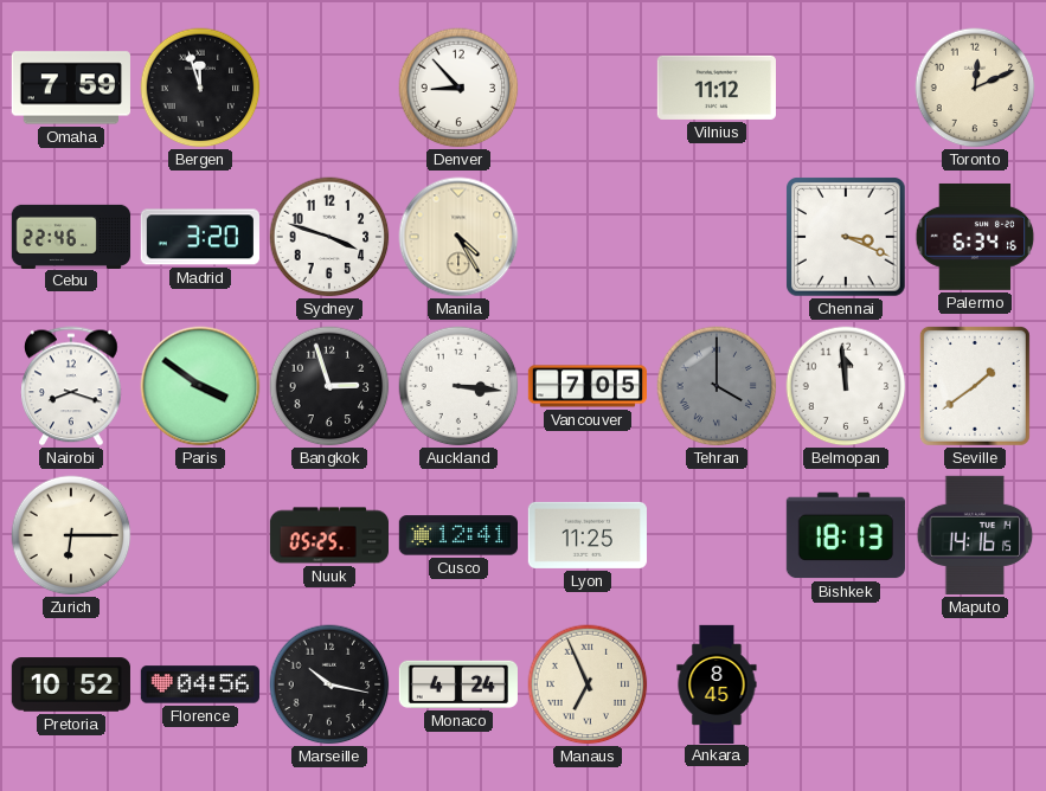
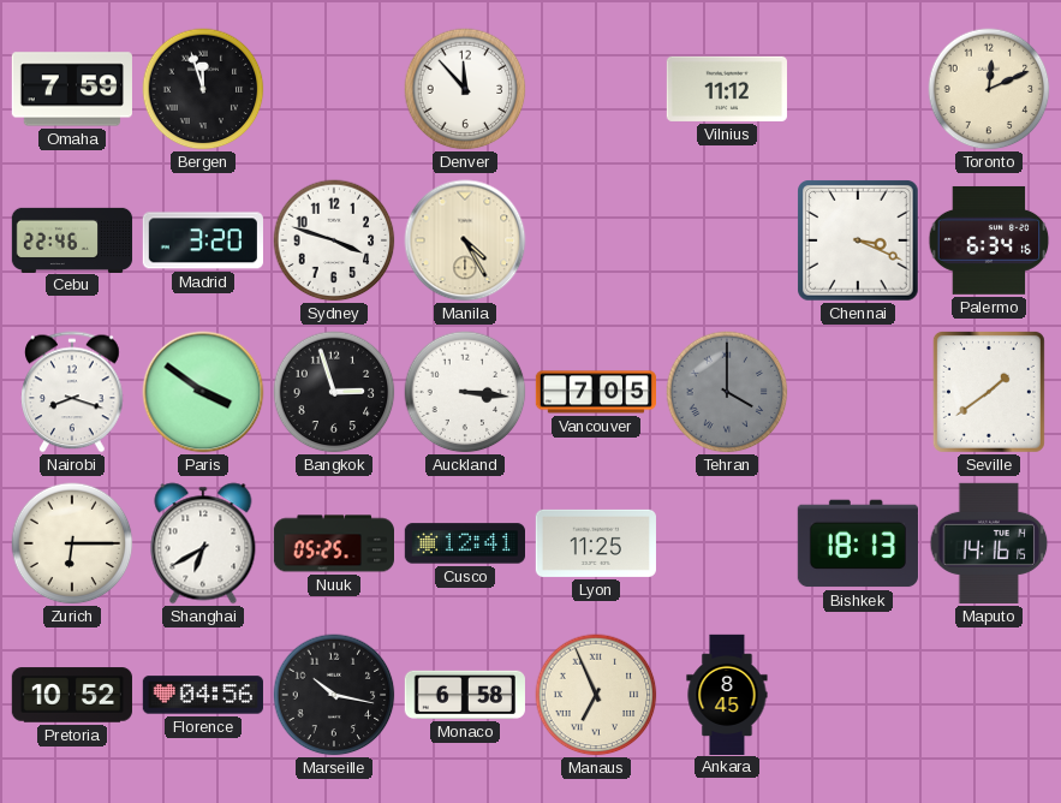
Denver: 8:53 -> 11:53 (465, 89)
Belmopan: 11:59 -> none (846, 386)
Shanghai: none -> 6:40 (203, 543)
Monaco: 4:24 -> 6:58 (465, 695)
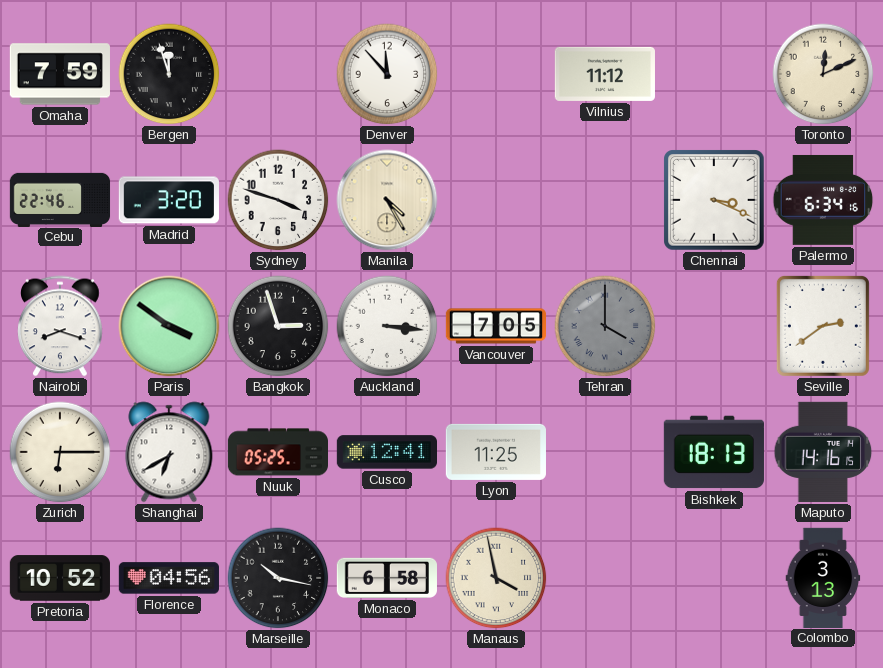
Seville: 1:39 -> 2:39 (823, 326)
Manaus: 6:56 -> 3:58 (496, 578)
Ankara: 8:45 -> none (727, 694)
Colombo: none -> 3:13 (823, 577)
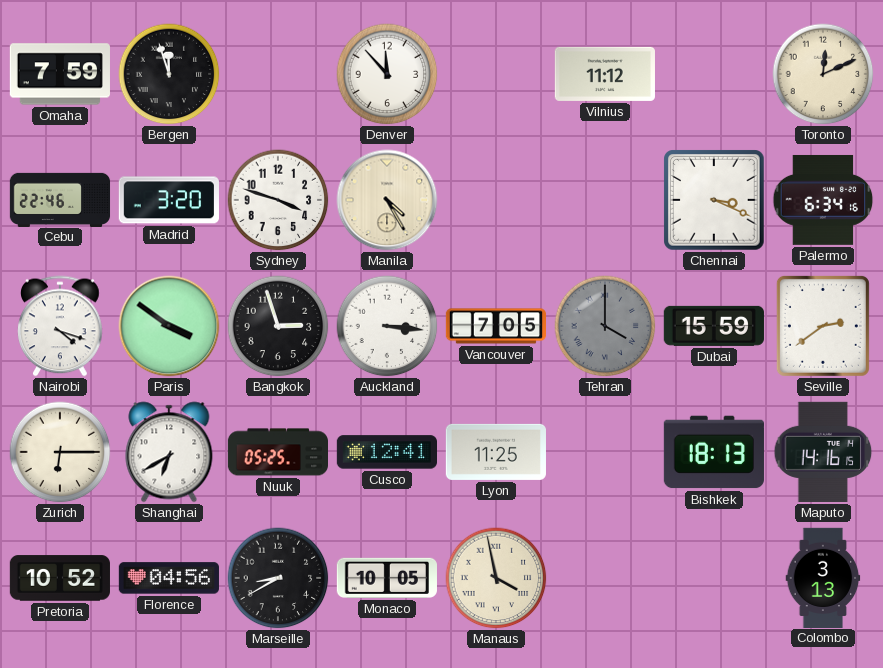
Nairobi: 8:18 -> 4:18 (60, 326)
Dubai: none -> 15:59 (714, 326)
Marseille: 10:17 -> 8:40 (278, 578)
Monaco: 6:58 -> 10:05 (387, 578)
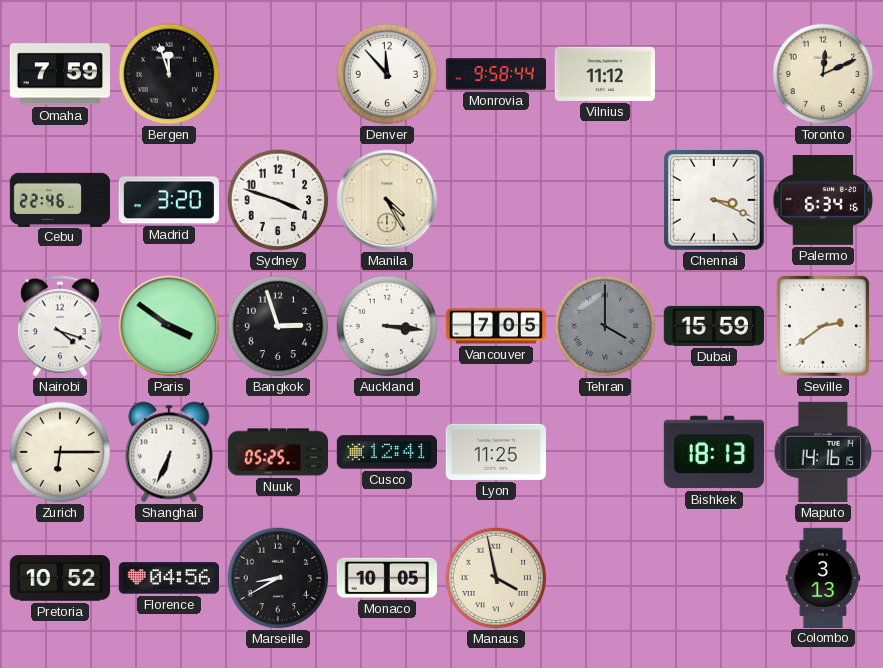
Monrovia: none -> 9:58 (495, 74)
Shanghai: 6:40 -> 6:34 (169, 452)
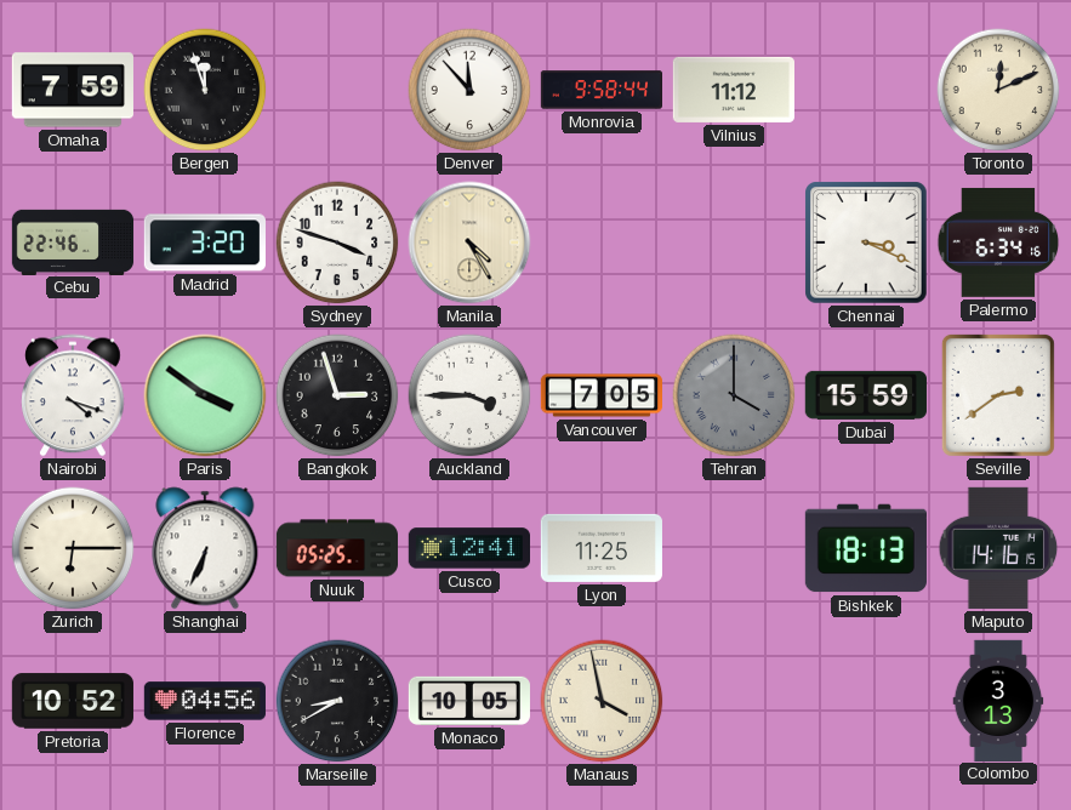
Auckland: 3:16 -> 3:45 (469, 395)
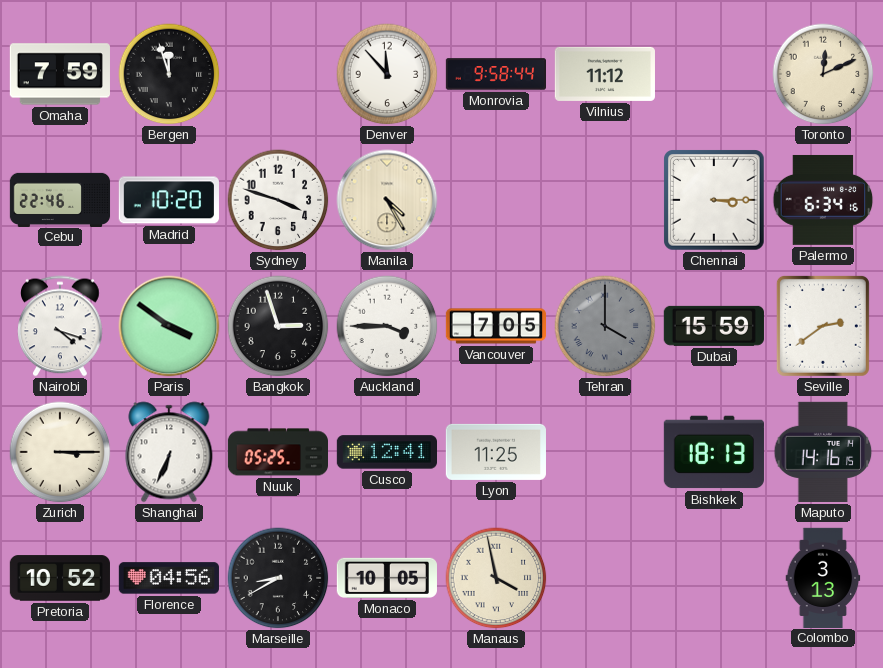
Madrid: 3:20 -> 10:20 (169, 200)
Chennai: 3:19 -> 3:15 (714, 200)
Zurich: 6:15 -> 3:15 (60, 452)
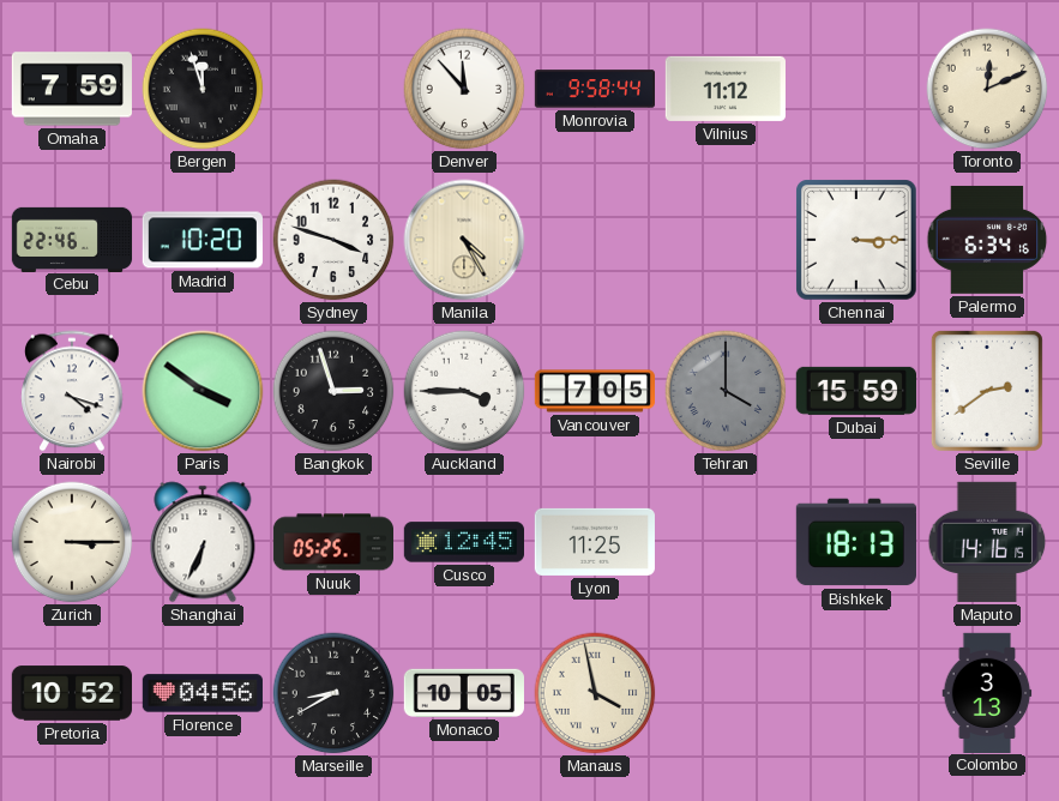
Cusco: 12:41 -> 12:45 (463, 542)
